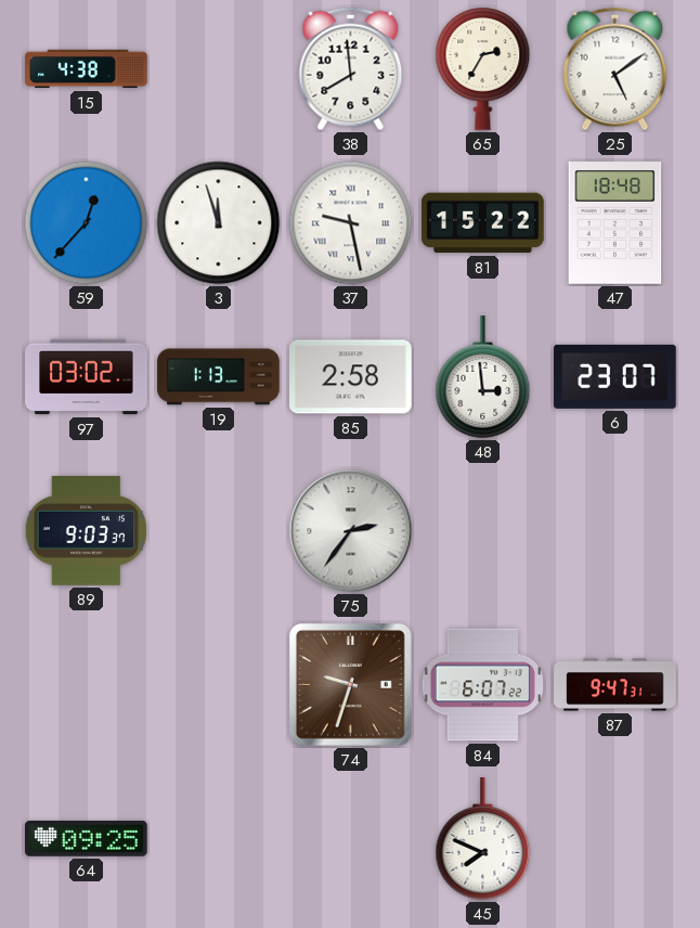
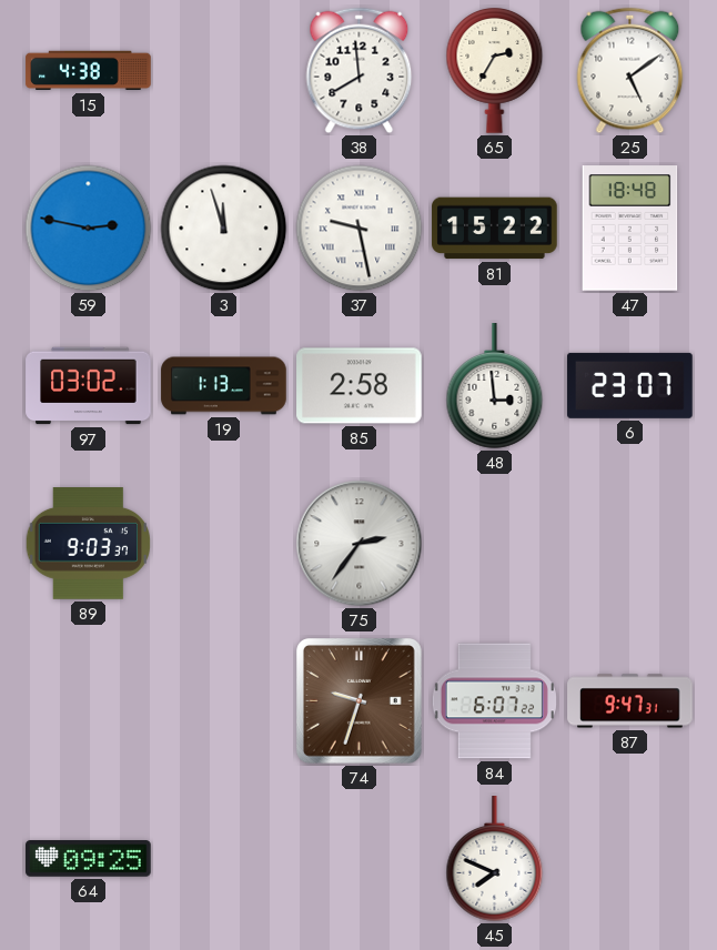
59: 12:37 -> 2:47 (89, 229)
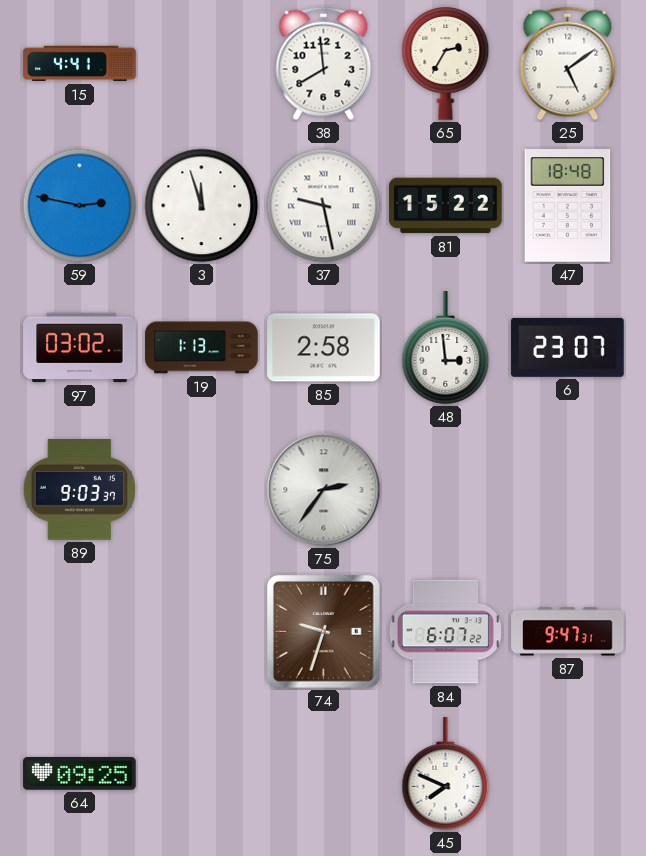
15: 4:38 -> 4:41 (80, 64)
